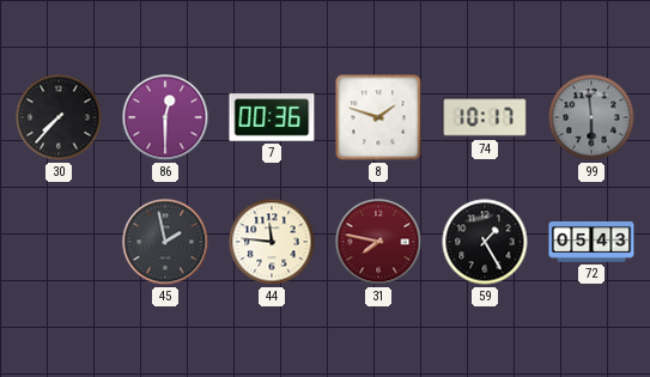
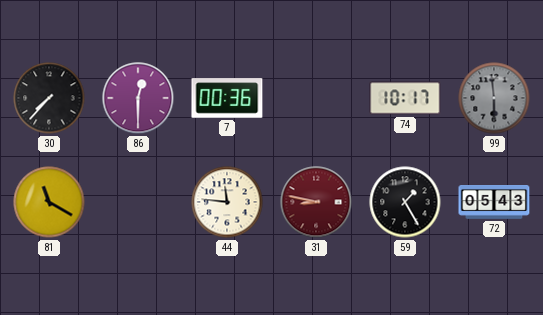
8: 1:48 -> none (378, 117)
81: none -> 11:20 (49, 202)
45: 1:58 -> none (165, 242)
31: 7:47 -> 8:47 (316, 202)
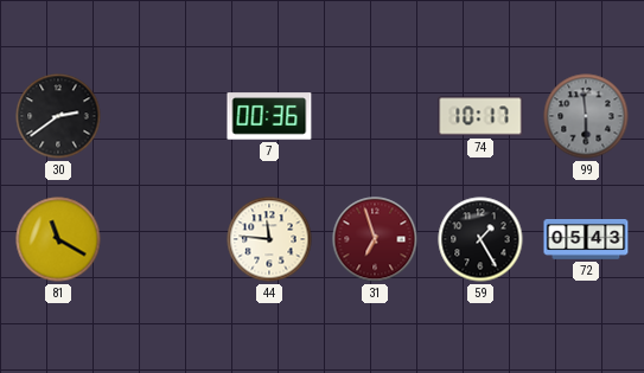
30: 7:37 -> 2:39 (58, 116)
86: 12:30 -> none (138, 98)
31: 8:47 -> 6:57 (375, 239)
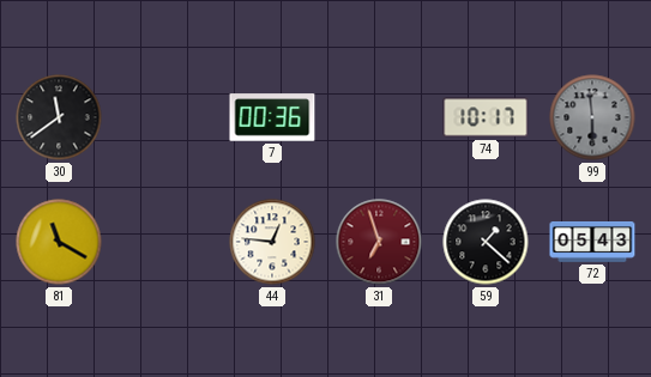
30: 2:39 -> 11:39 (59, 117)
44: 11:46 -> 12:46 (272, 242)
59: 1:25 -> 1:22 (486, 242)
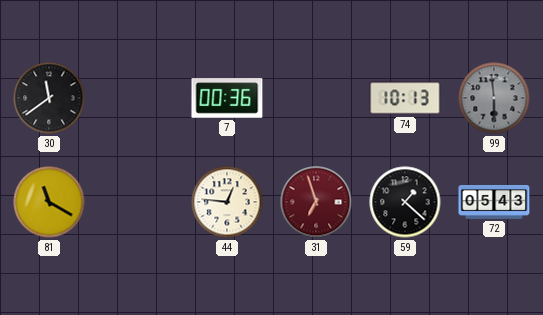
74: 10:17 -> 10:13 (405, 98)
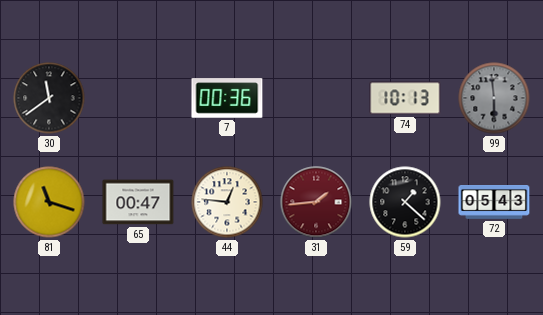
81: 11:20 -> 11:18 (49, 202)
65: none -> 00:47 (138, 202)
31: 6:57 -> 1:44 (316, 202)
